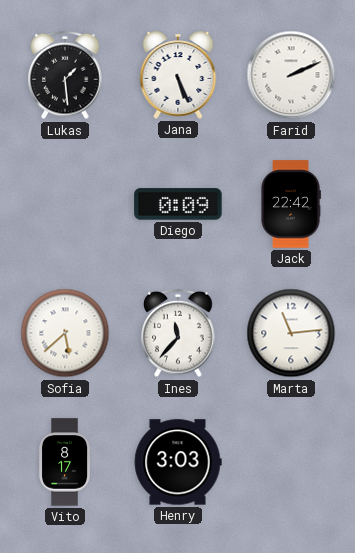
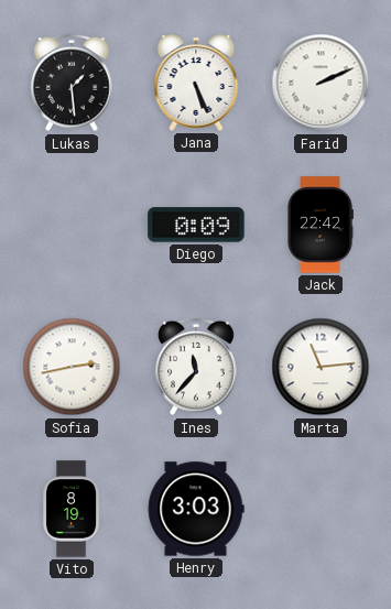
Sofia: 5:38 -> 2:43 (72, 367)
Vito: 8:17 -> 8:19 (72, 509)
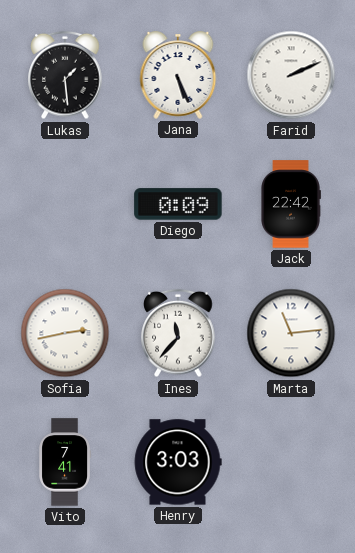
Vito: 8:19 -> 7:41 (65, 462)
